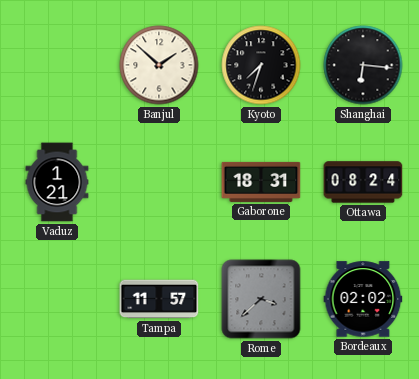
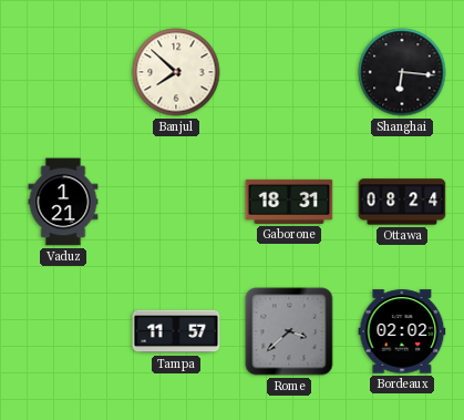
Banjul: 1:52 -> 7:52 (176, 72)
Kyoto: 7:33 -> none (261, 65)
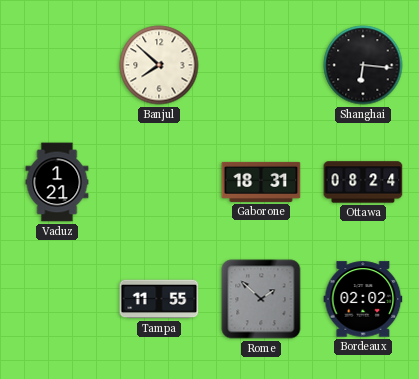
Tampa: 11:57 -> 11:55 (159, 299)
Rome: 3:38 -> 1:52 (261, 299)
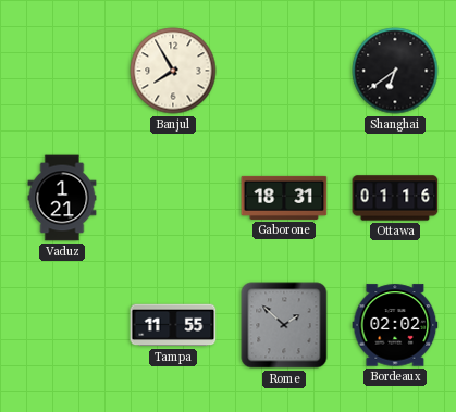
Banjul: 7:52 -> 7:55 (173, 71)
Shanghai: 6:16 -> 6:39 (395, 71)
Ottawa: 08:24 -> 01:16 (395, 198)
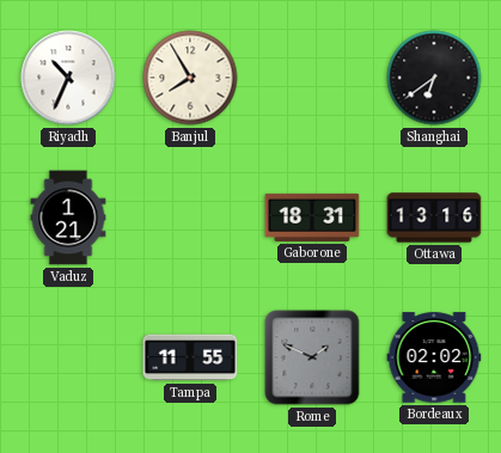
Riyadh: none -> 10:34 (68, 78)
Ottawa: 01:16 -> 13:16 (434, 218)
Rome: 1:52 -> 1:49 (312, 357)
